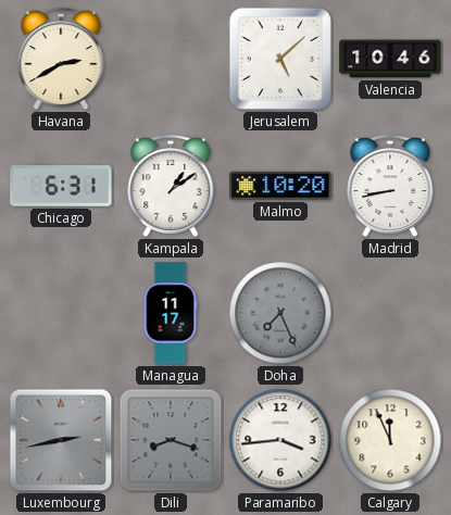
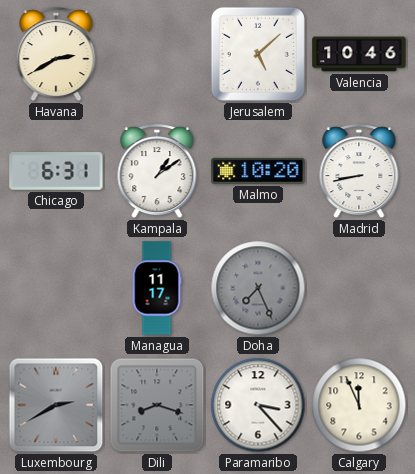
Luxembourg: 2:43 -> 2:40 (56, 405)
Paramaribo: 3:44 -> 3:23 (258, 405)
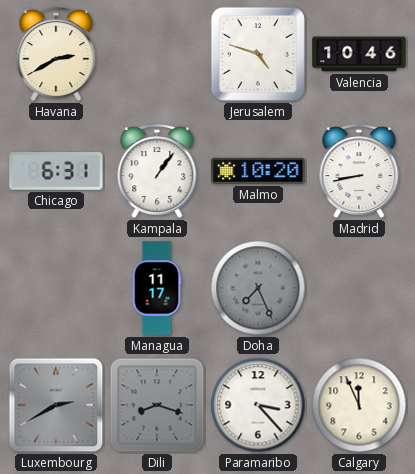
Jerusalem: 5:08 -> 4:48 (258, 54)
Kampala: 1:09 -> 1:06 (157, 172)
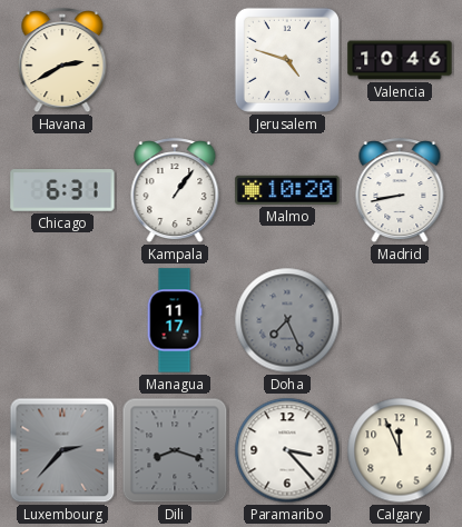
Luxembourg: 2:40 -> 2:37 (62, 450)
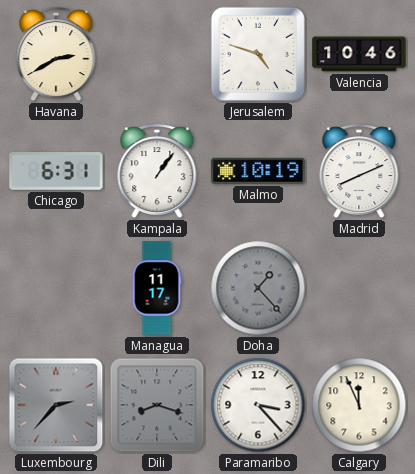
Malmo: 10:20 -> 10:19 (258, 171)
Madrid: 8:43 -> 8:11 (359, 172)
Doha: 7:26 -> 1:23 (258, 288)
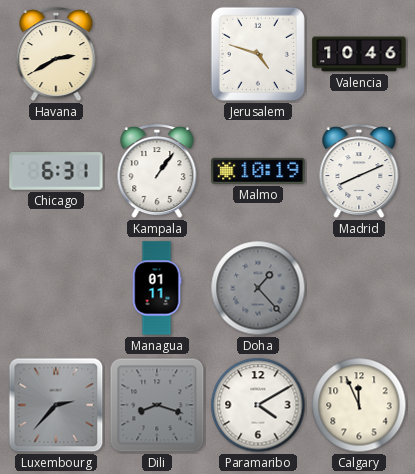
Managua: 11:17 -> 01:11 (157, 288)
Paramaribo: 3:23 -> 4:10 (258, 405)
